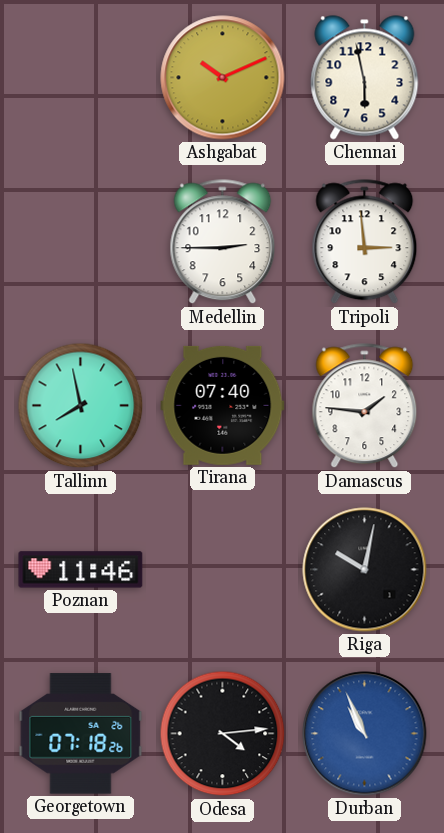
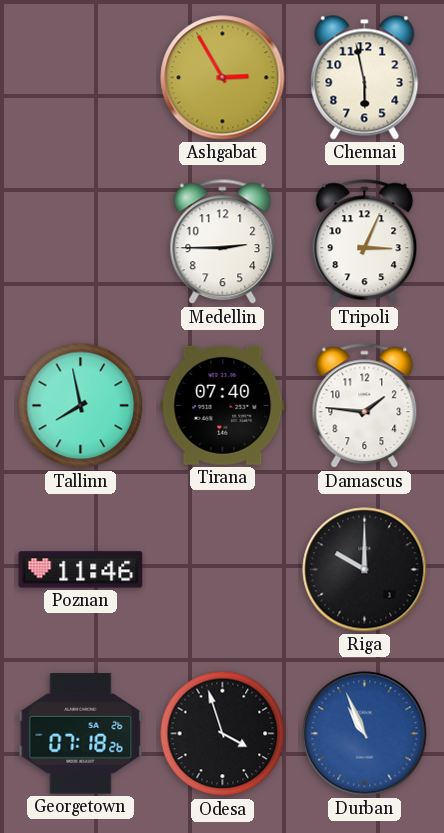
Ashgabat: 10:11 -> 2:55 (223, 78)
Tripoli: 2:59 -> 3:04 (365, 242)
Riga: 10:02 -> 10:00 (365, 570)
Odesa: 4:14 -> 3:57 (223, 734)
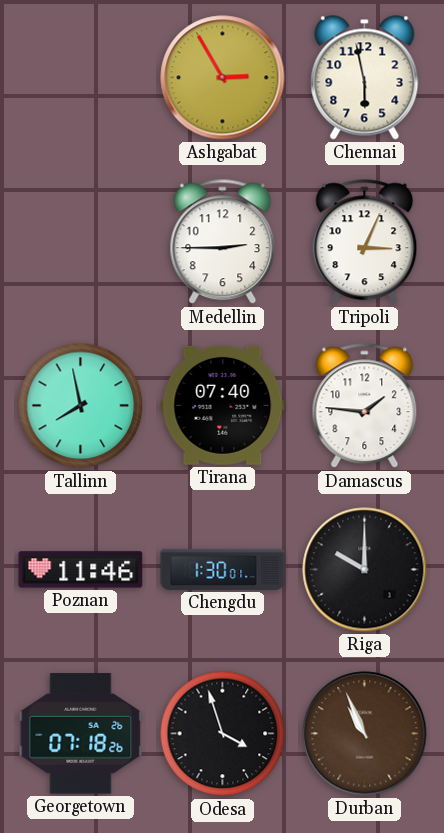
Chengdu: none -> 1:30 (223, 569)
Durban dial: blue -> brown (365, 734)
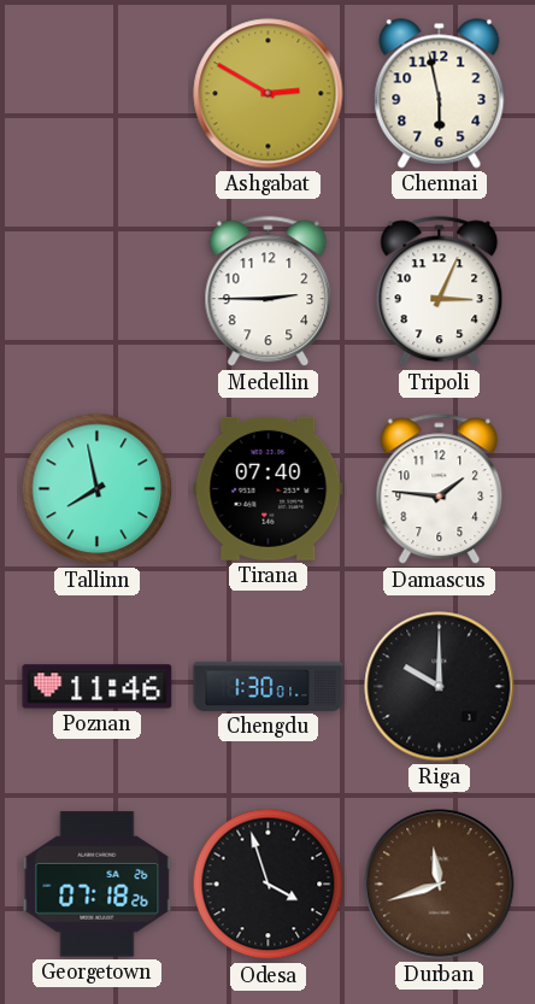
Ashgabat: 2:55 -> 2:50 (269, 94)
Durban: 10:56 -> 11:42 (440, 885)
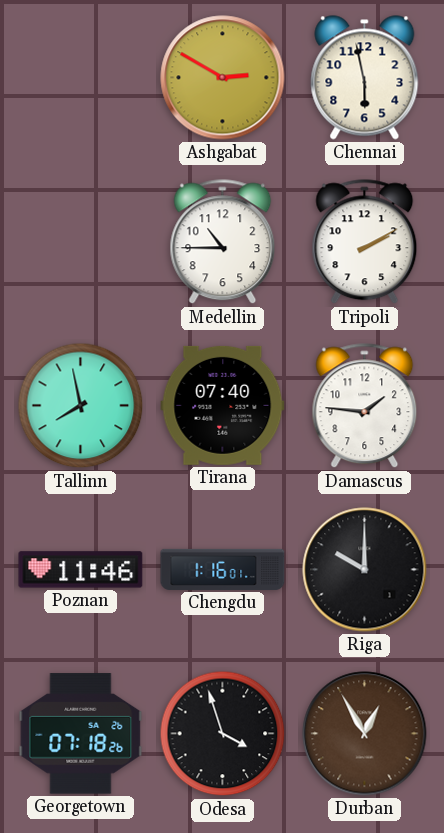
Medellin: 2:45 -> 10:45 (223, 242)
Tripoli: 3:04 -> 2:10 (365, 242)
Chengdu: 1:30 -> 1:16 (223, 569)
Durban: 11:42 -> 12:55 (365, 734)
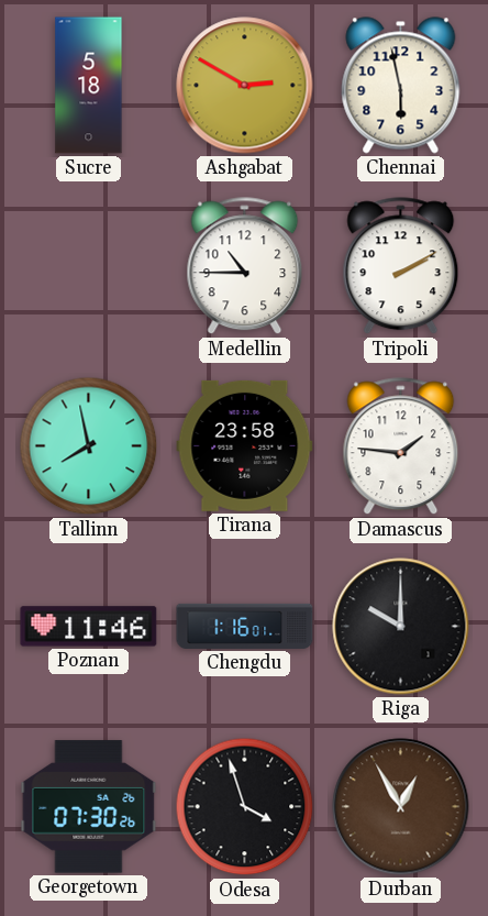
Sucre: none -> 5:18 (89, 86)
Tirana: 07:40 -> 23:58 (245, 445)
Georgetown: 07:18 -> 07:30 (89, 807)
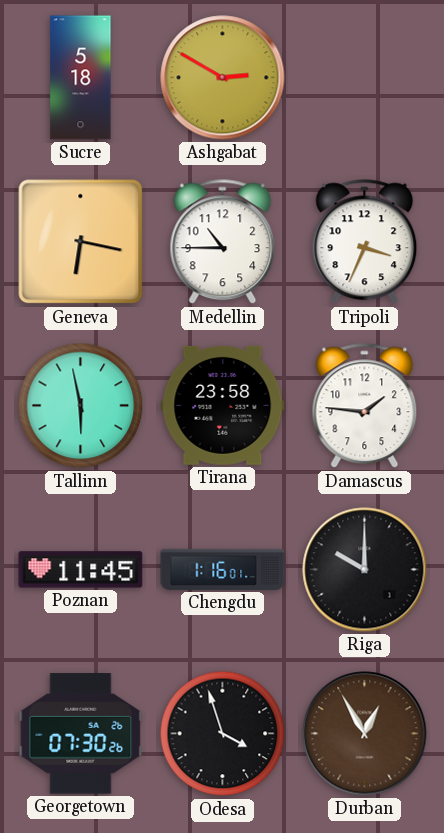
Chennai: 5:58 -> none (401, 86)
Geneva: none -> 6:17 (81, 242)
Tripoli: 2:10 -> 3:34 (365, 242)
Tallinn: 7:58 -> 5:58 (81, 406)
Poznan: 11:46 -> 11:45 (81, 570)
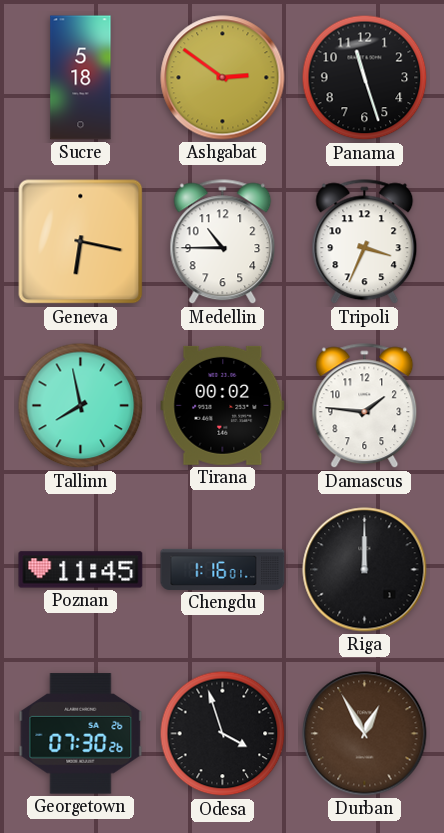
Ashgabat: 2:50 -> 2:51 (223, 78)
Panama: none -> 11:27 (365, 78)
Tallinn: 5:58 -> 7:58 (81, 406)
Tirana: 23:58 -> 00:02 (223, 405)
Riga: 10:00 -> 12:00 (365, 570)
